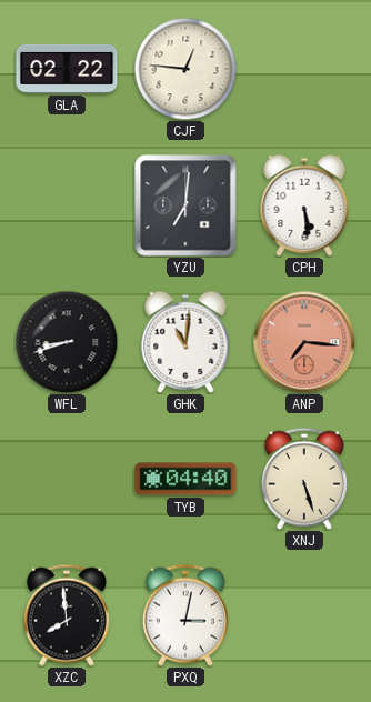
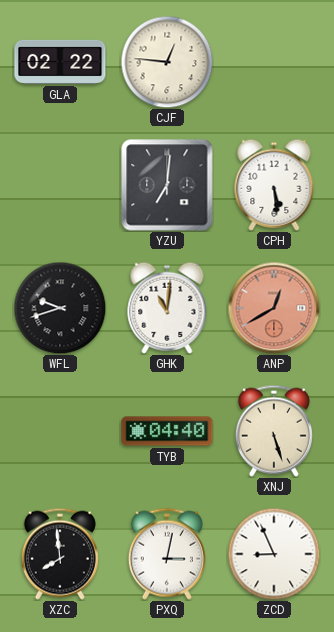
WFL: 8:42 -> 9:42 (60, 308)
ANP: 7:16 -> 12:40 (274, 308)
ZCD: none -> 8:56 (274, 554)
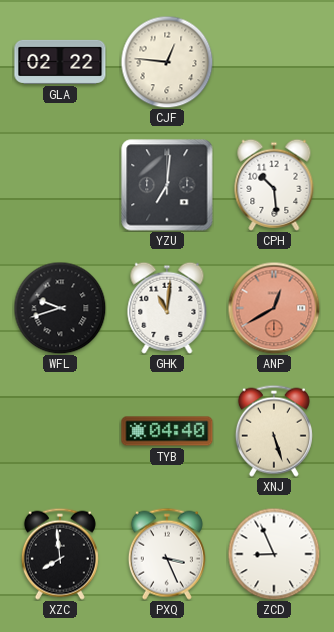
CPH: 5:29 -> 10:29 (274, 185)
PXQ: 3:02 -> 3:26 (167, 554)
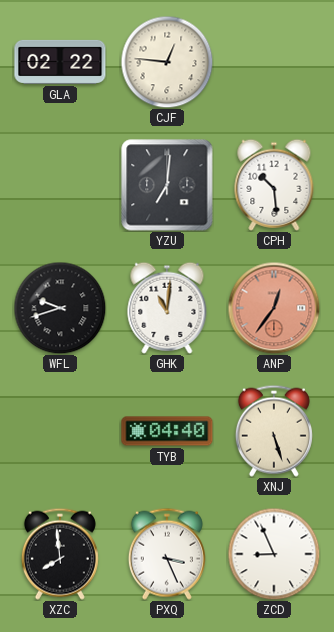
ANP: 12:40 -> 12:36 (274, 308)
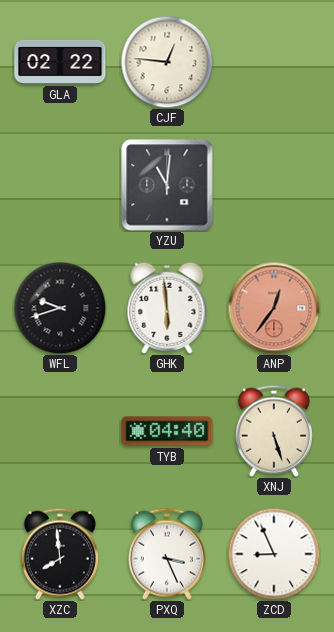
YZU: 7:01 -> 11:01 (167, 185)
CPH: 10:29 -> none (274, 185)
GHK: 11:01 -> 5:59 (167, 308)
